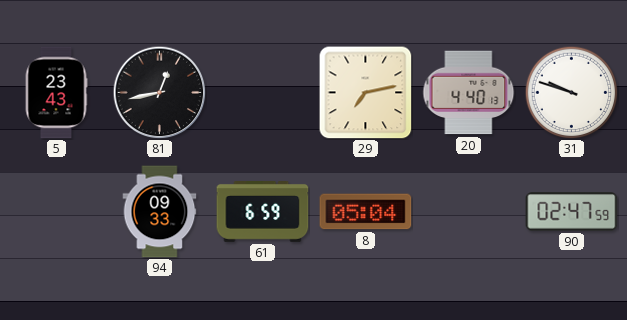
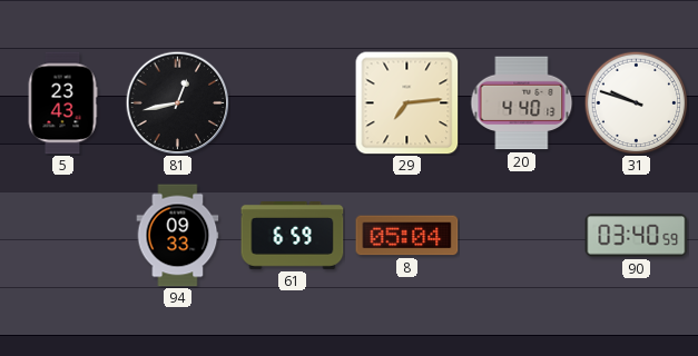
29: 7:13 -> 7:14 (407, 103)
90: 02:47 -> 03:40 (637, 236)
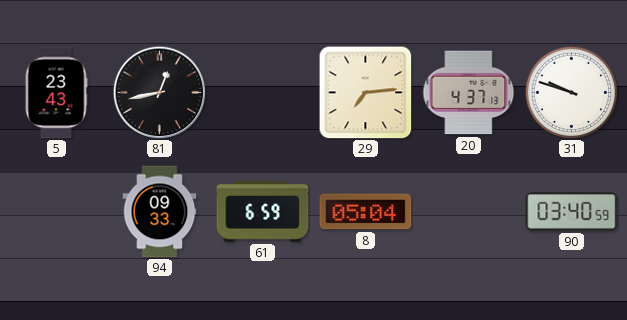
20: 4:40 -> 4:37 (469, 93)
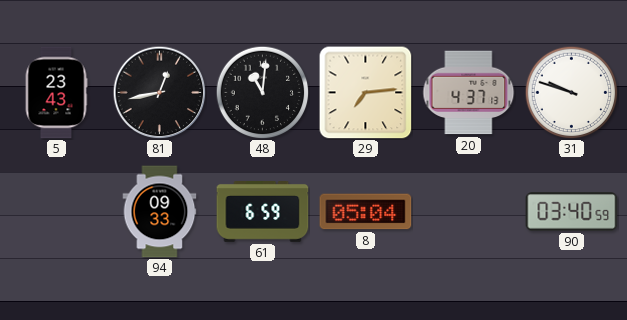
48: none -> 11:01 (262, 92)
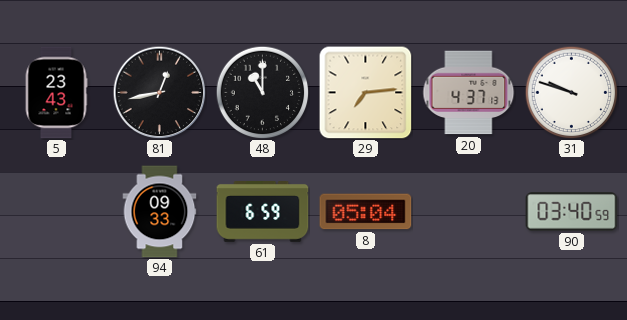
48: 11:01 -> 11:00 (262, 92)
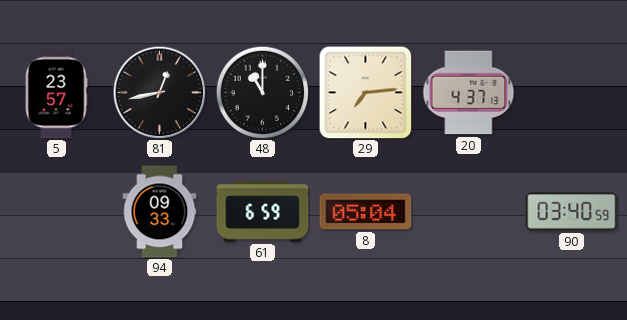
5: 23:43 -> 23:57 (56, 93)
31: 9:48 -> none (571, 92)
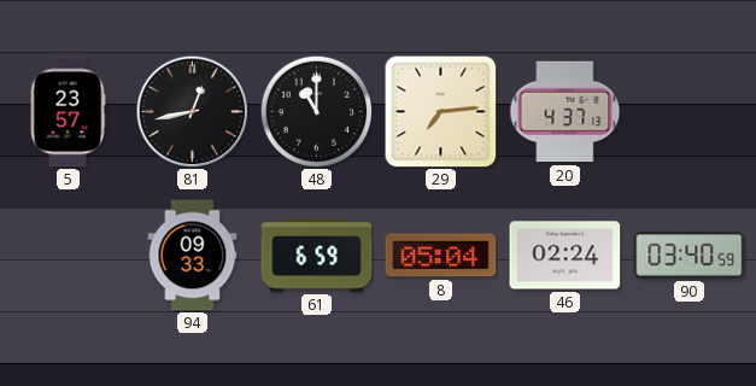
46: none -> 02:24 (565, 256)
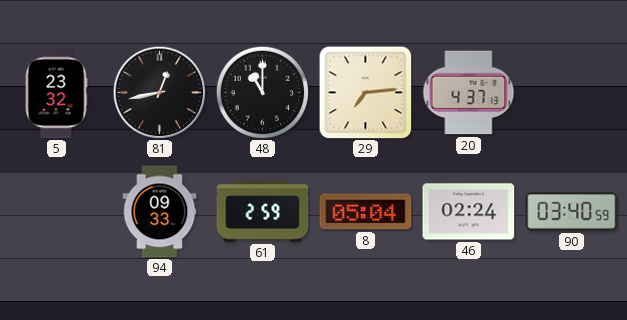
5: 23:57 -> 23:32 (56, 93)
61: 6:59 -> 2:59 (263, 212)
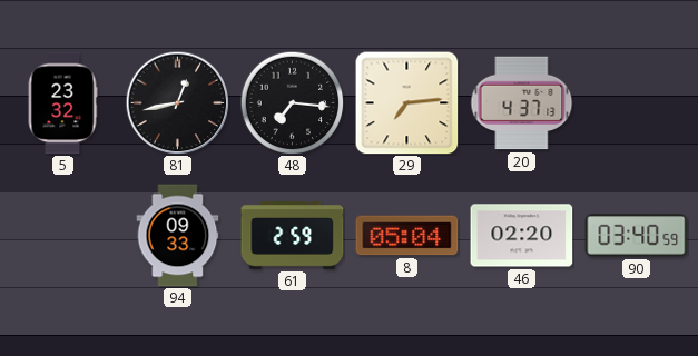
48: 11:00 -> 7:16 (292, 102)
46: 02:24 -> 02:20 (522, 236)
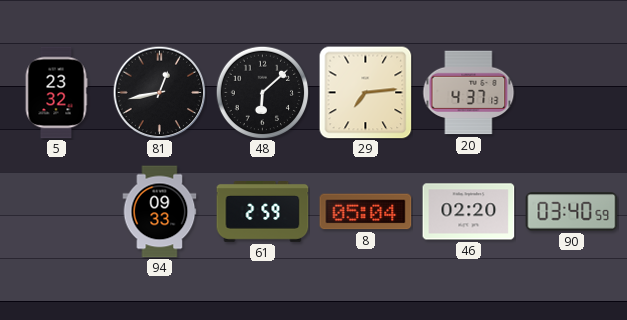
48: 7:16 -> 6:08 (262, 92)
